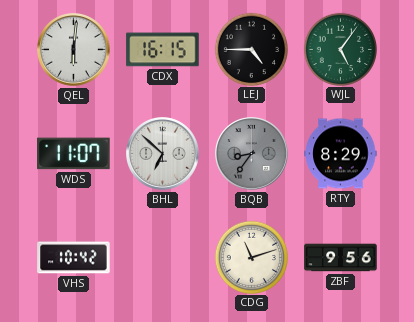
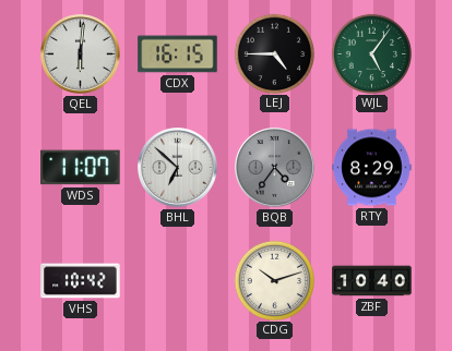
BQB: 8:36 -> 4:36 (275, 168)
CDG: 11:12 -> 10:12 (274, 280)
ZBF: 9:56 -> 10:40 (372, 281)
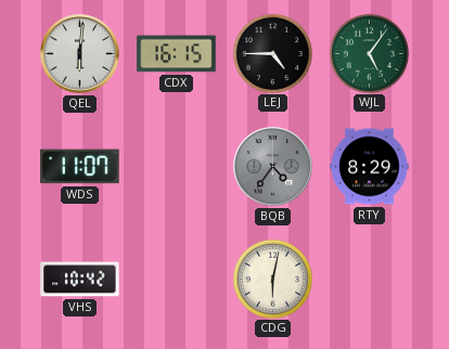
BHL: 6:52 -> none (178, 168)
CDG: 10:12 -> 6:02 (272, 279)
ZBF: 10:40 -> none (372, 281)
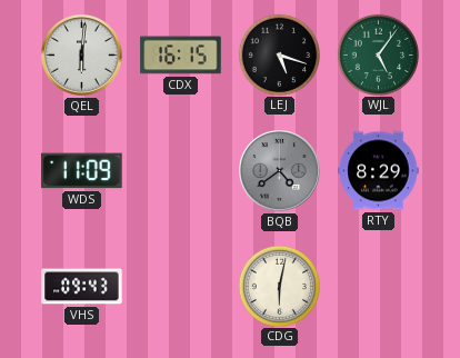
LEJ: 4:45 -> 5:18 (279, 54)
WDS: 11:07 -> 11:09 (82, 171)
BQB: 4:36 -> 4:39 (280, 171)
VHS: 10:42 -> 09:43 (82, 287)
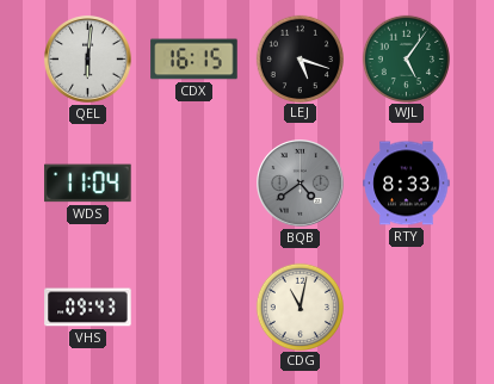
WDS: 11:09 -> 11:04 (88, 184)
RTY: 8:29 -> 8:33 (407, 184)
CDG: 6:02 -> 11:02 (300, 306)
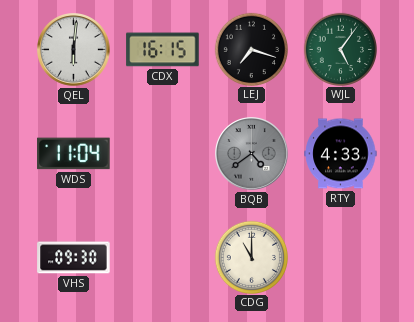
LEJ: 5:18 -> 7:18 (251, 49)
RTY: 8:33 -> 4:33 (341, 154)
VHS: 09:43 -> 09:30 (74, 258)
CDG: 11:02 -> 11:00 (251, 257)
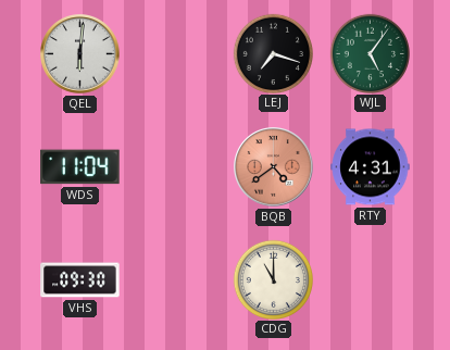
CDX: 16:15 -> none (163, 50)
BQB dial: grey -> salmon (274, 167)
RTY: 4:33 -> 4:31 (371, 167)
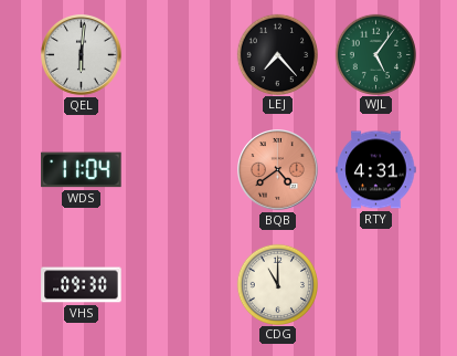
LEJ: 7:18 -> 7:23 (277, 54)
